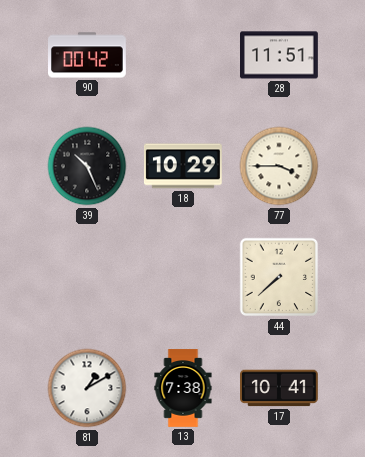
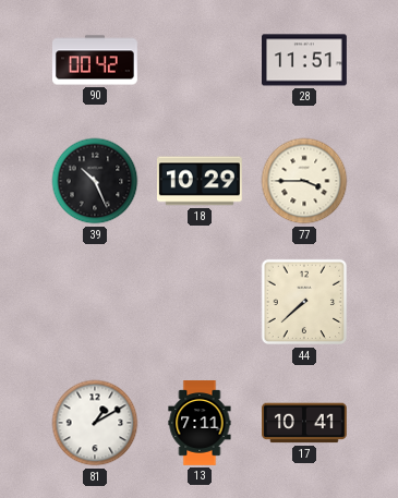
13: 7:38 -> 7:11 (200, 423)
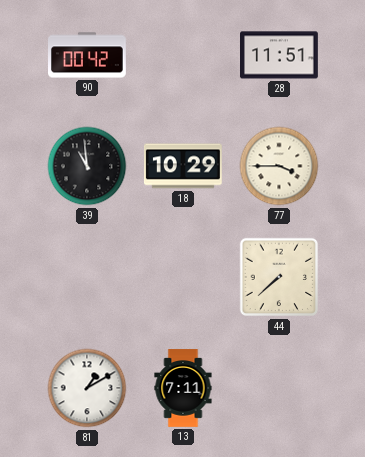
39: 10:26 -> 10:59 (87, 166)
17: 10:41 -> none (305, 423)
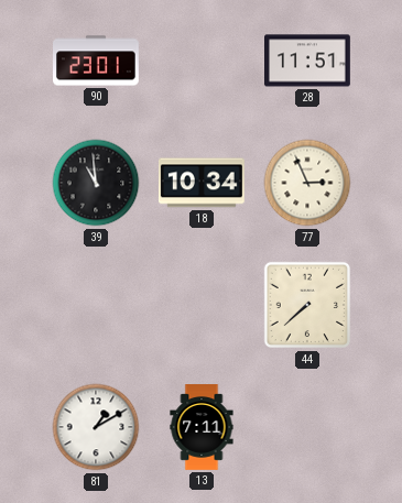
90: 00:42 -> 23:01 (97, 61)
18: 10:29 -> 10:34 (202, 183)
77: 3:45 -> 2:56 (307, 183)
